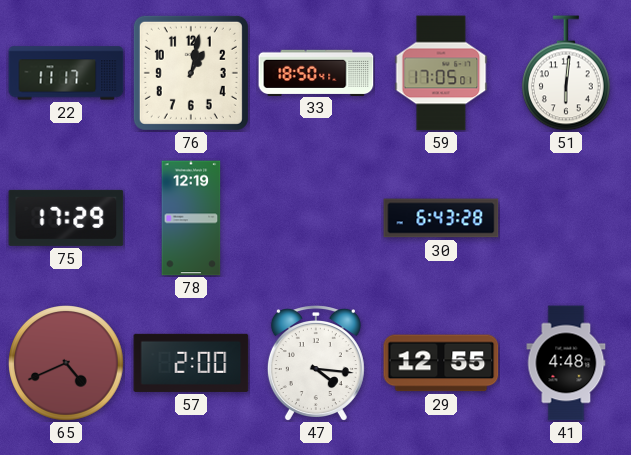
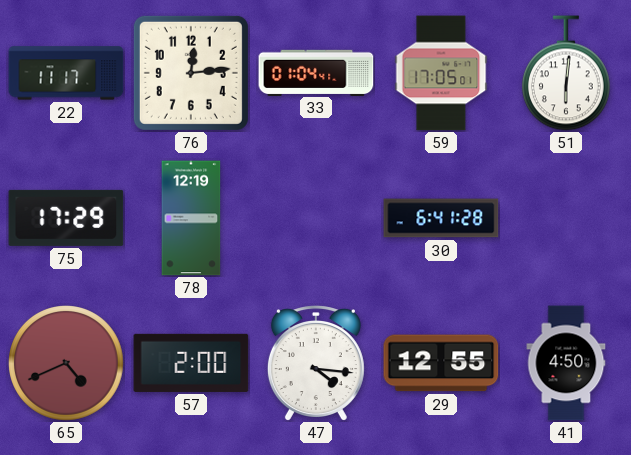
76: 1:02 -> 12:14 (191, 73)
33: 18:50 -> 01:04 (316, 72)
30: 6:43 -> 6:41 (441, 218)
41: 4:48 -> 4:50 (566, 363)
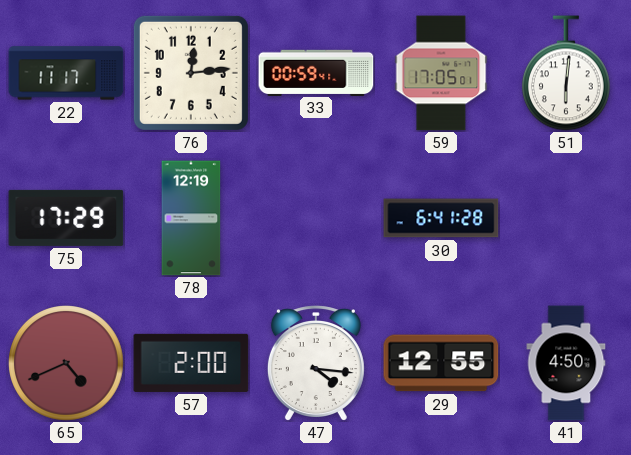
33: 01:04 -> 00:59 (316, 72)
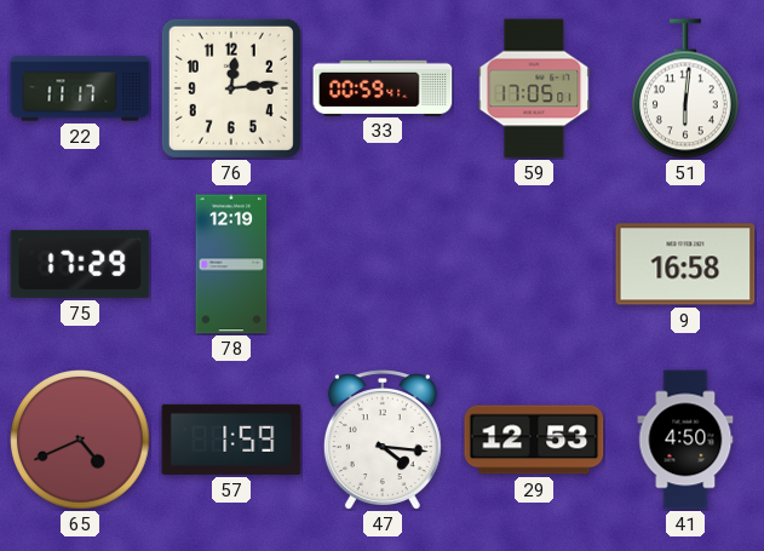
30: 6:41 -> none (441, 218)
9: none -> 16:58 (685, 264)
57: 2:00 -> 1:59 (231, 440)
29: 12:55 -> 12:53 (534, 440)
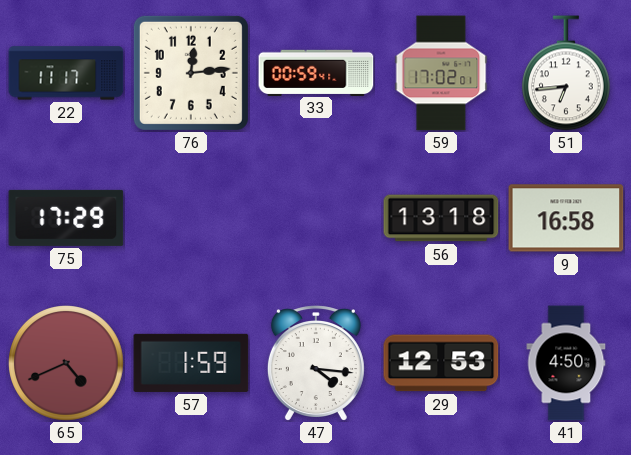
59: 17:05 -> 17:02 (441, 73)
51: 6:01 -> 6:44 (566, 73)
78: 12:19 -> none (231, 264)
56: none -> 13:18 (441, 218)
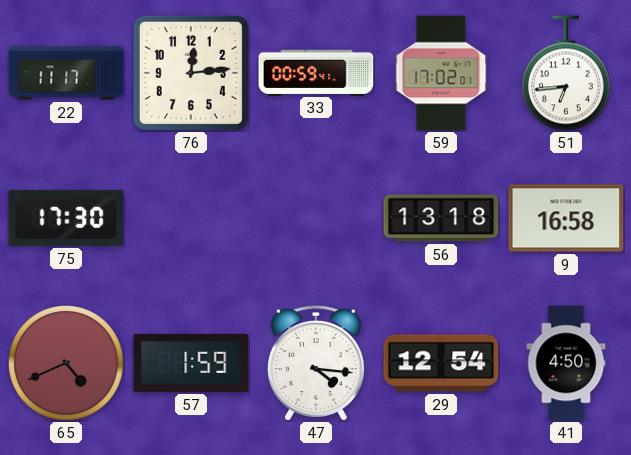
75: 17:29 -> 17:30 (66, 218)
29: 12:53 -> 12:54 (441, 363)
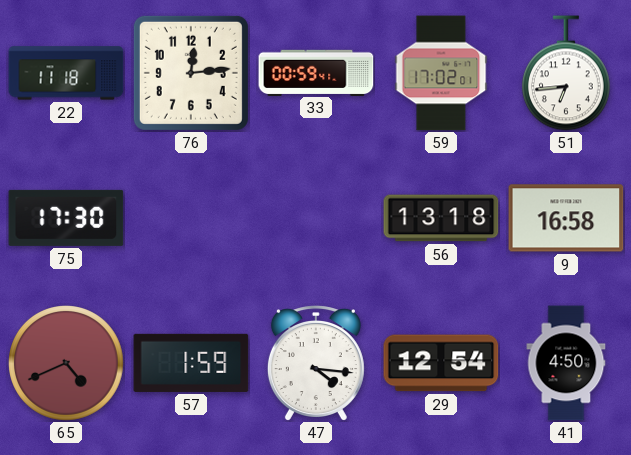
22: 11:17 -> 11:18 (66, 73)
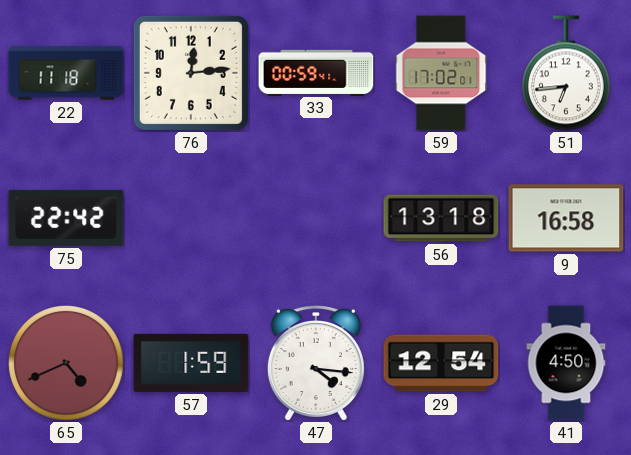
75: 17:30 -> 22:42 (66, 218)
